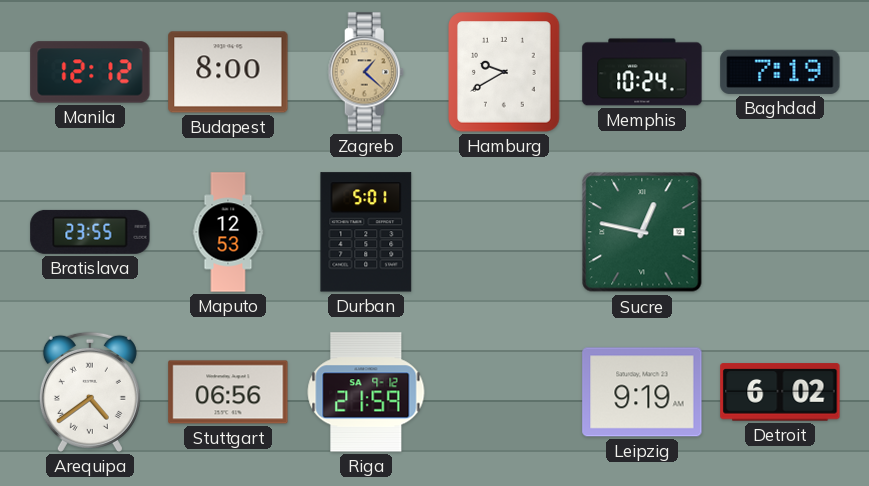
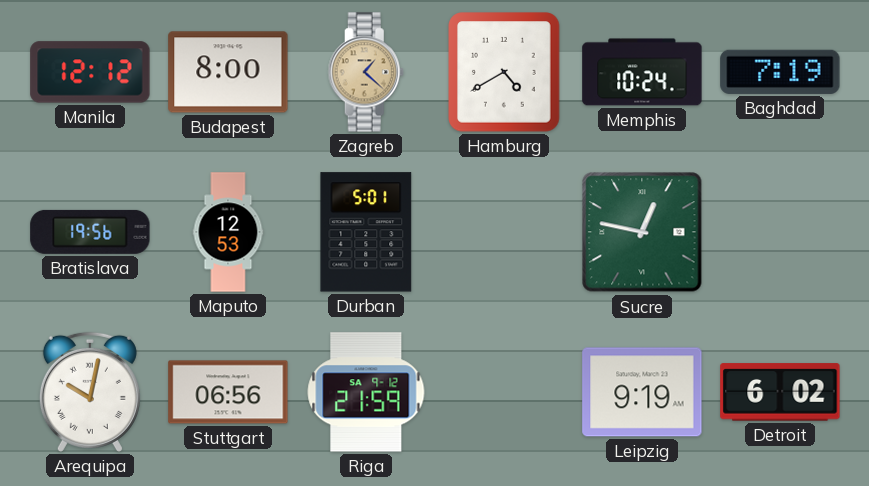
Hamburg: 9:40 -> 4:40 (504, 72)
Bratislava: 23:55 -> 19:56 (90, 232)
Arequipa: 4:39 -> 10:02 (90, 392)
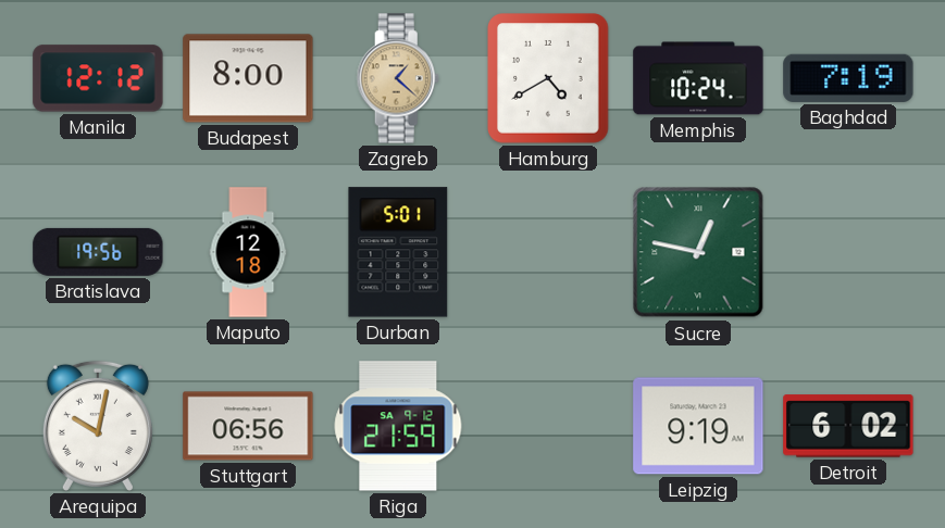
Maputo: 12:53 -> 12:18 (248, 252)
